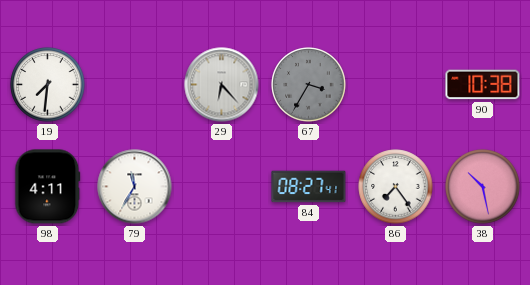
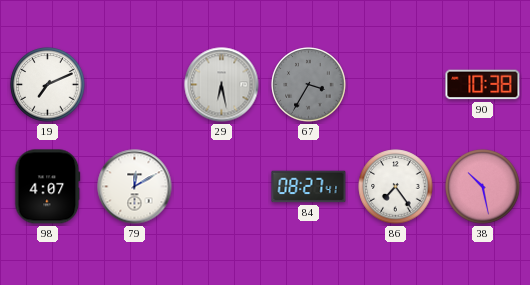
19: 7:31 -> 7:11 (48, 85)
29: 6:23 -> 6:28 (222, 85)
98: 4:11 -> 4:07 (48, 187)
79: 11:35 -> 12:10 (135, 187)
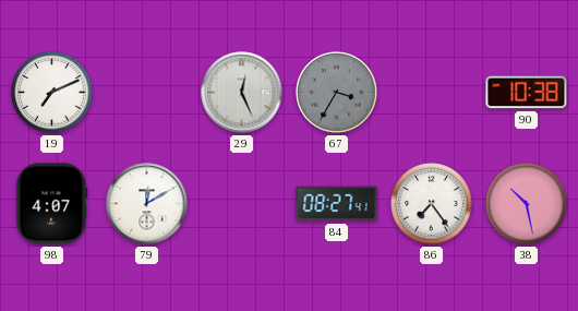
29: 6:28 -> 12:26 (242, 93)
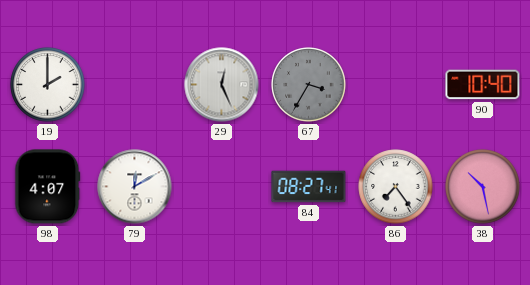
19: 7:11 -> 2:00 (48, 85)
90: 10:38 -> 10:40 (483, 85)
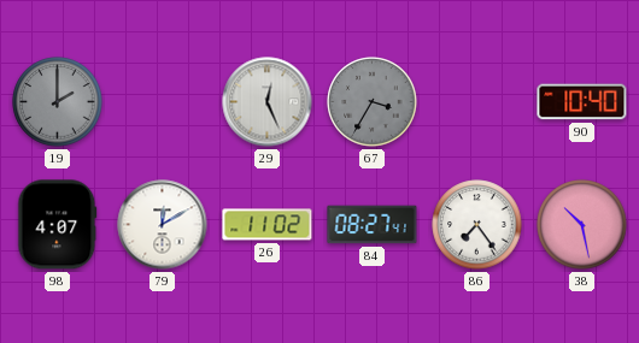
19 dial: white -> grey (58, 102)
26: none -> 11:02 (268, 225)
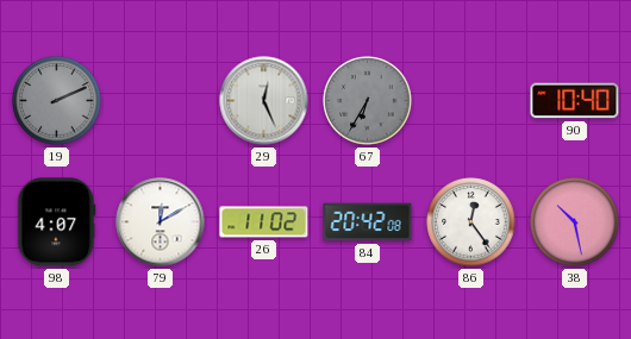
19: 2:00 -> 2:11 (57, 101)
67: 3:35 -> 6:35 (368, 101)
84: 08:27 -> 20:42 (368, 222)
86: 7:24 -> 12:24 (471, 222)
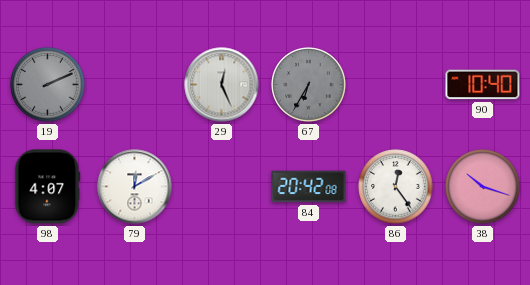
26: 11:02 -> none (264, 222)
38: 10:28 -> 10:18 (483, 187)
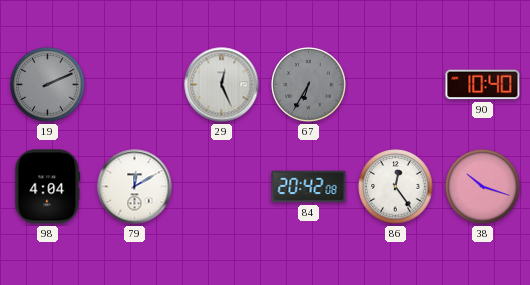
98: 4:07 -> 4:04 (48, 187)
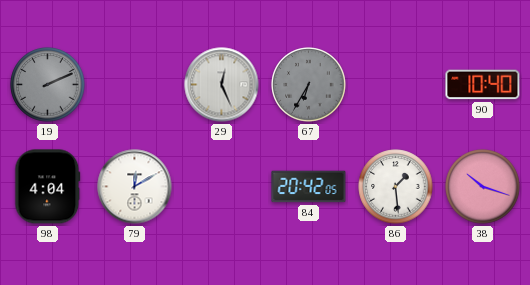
84: 20:42:08 -> 20:42:05 (309, 187)
86: 12:24 -> 1:29 (396, 187)
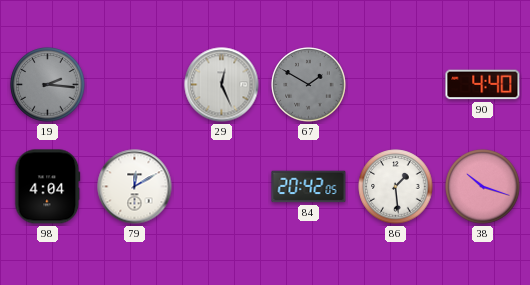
19: 2:11 -> 2:16 (48, 85)
67: 6:35 -> 1:50 (309, 85)
90: 10:40 -> 4:40 (483, 85)
